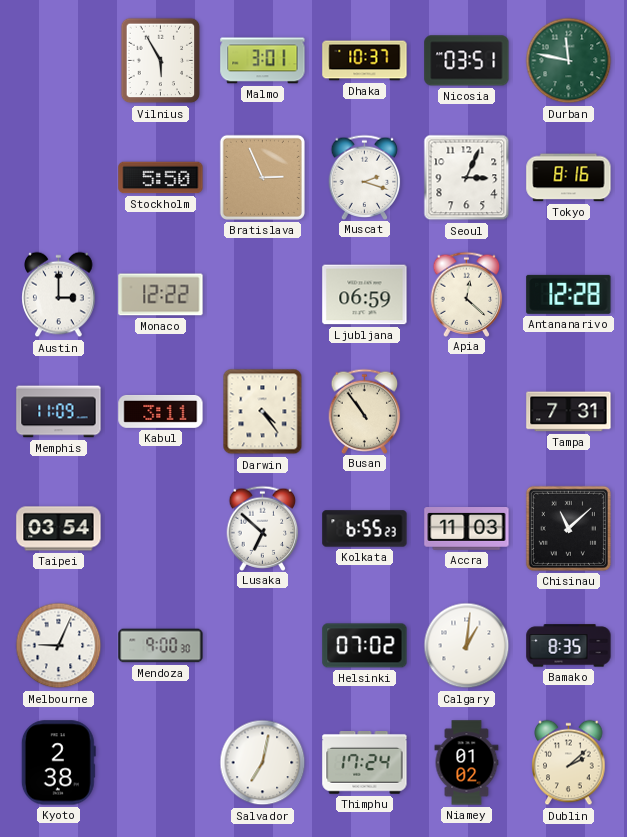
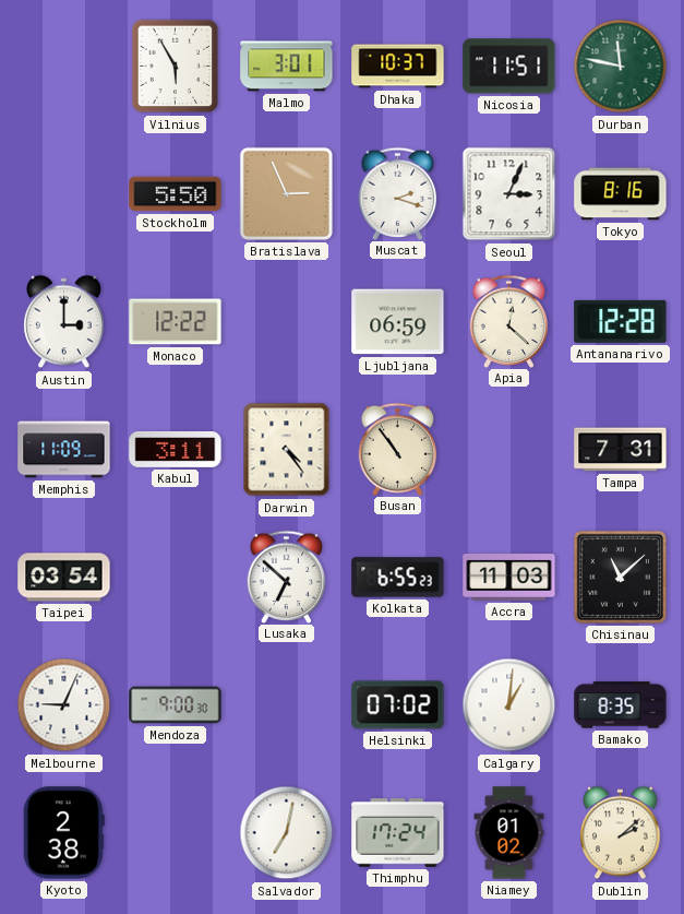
Nicosia: 03:51 -> 11:51 (509, 67)
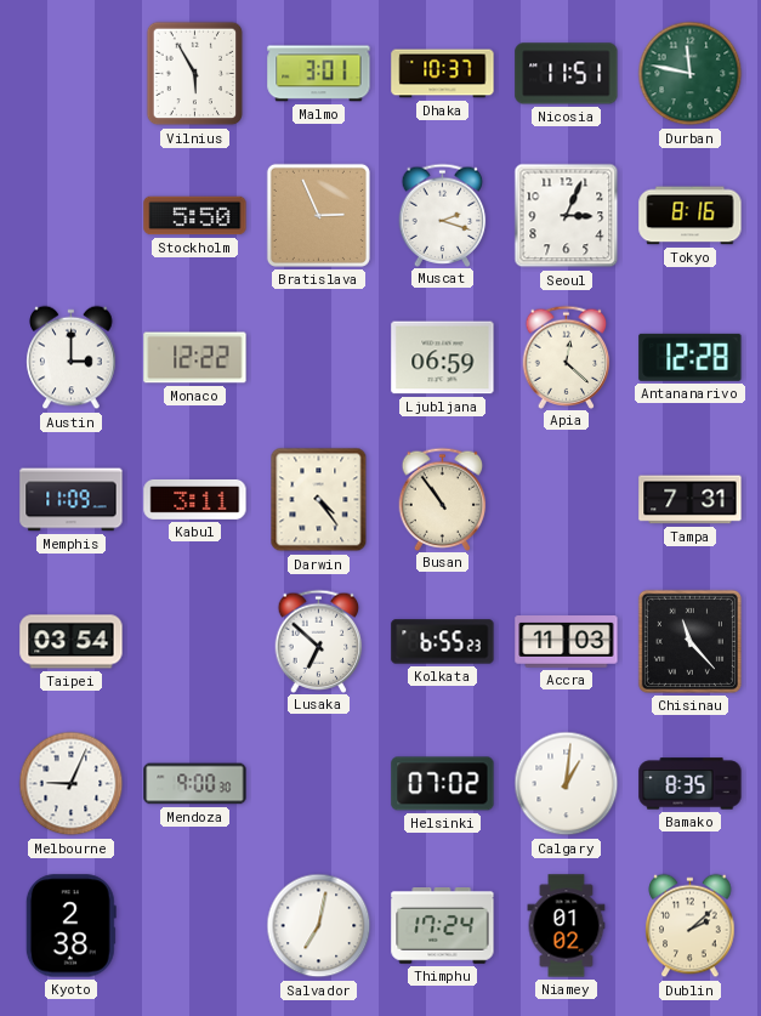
Chisinau: 11:08 -> 11:23 (689, 641)
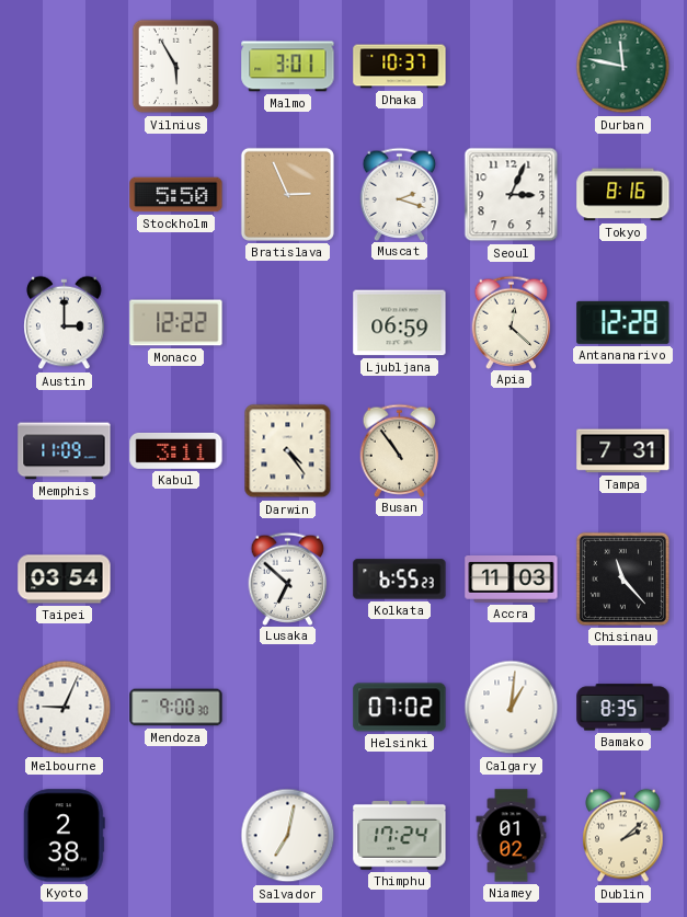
Nicosia: 11:51 -> none (567, 74)
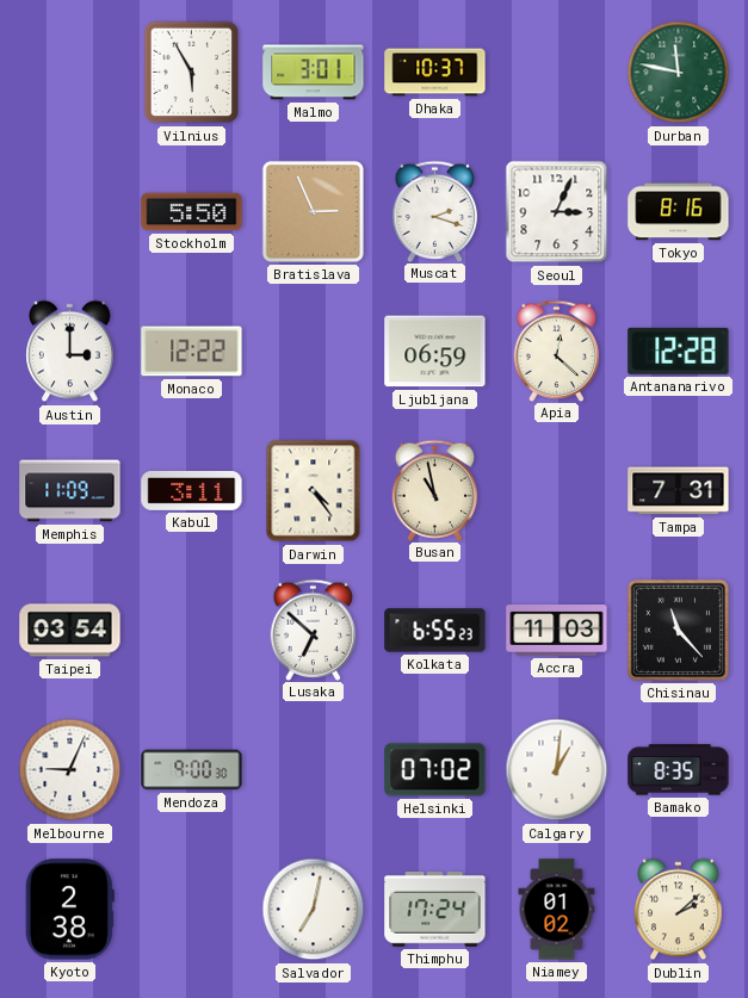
Busan: 10:54 -> 10:58 (435, 490)
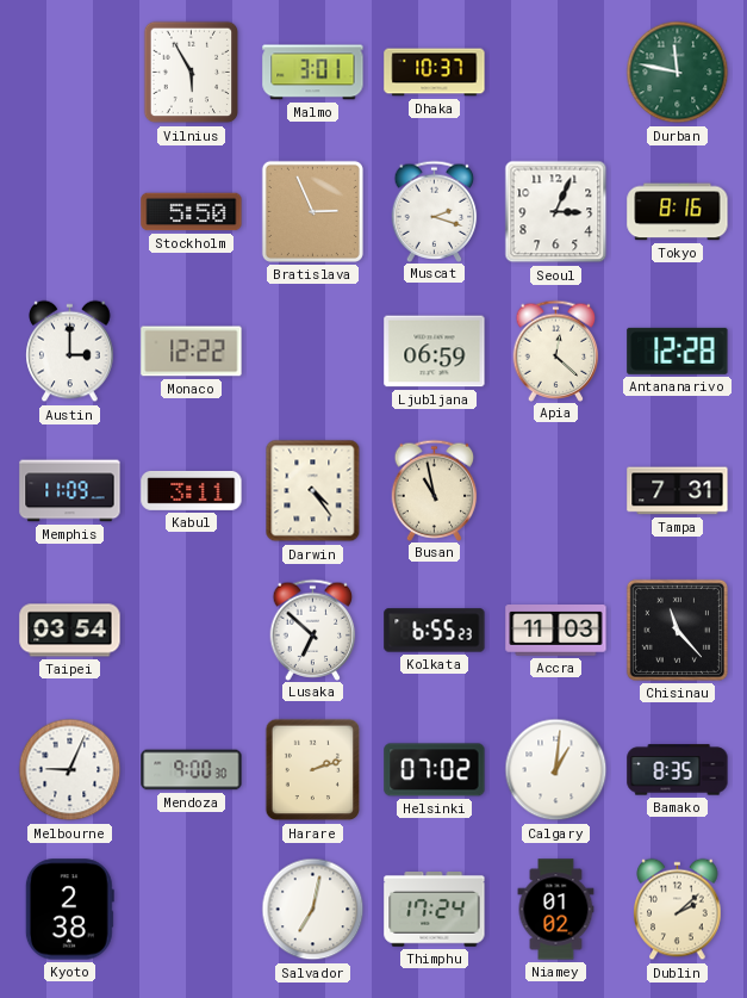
Harare: none -> 2:12 (313, 770)
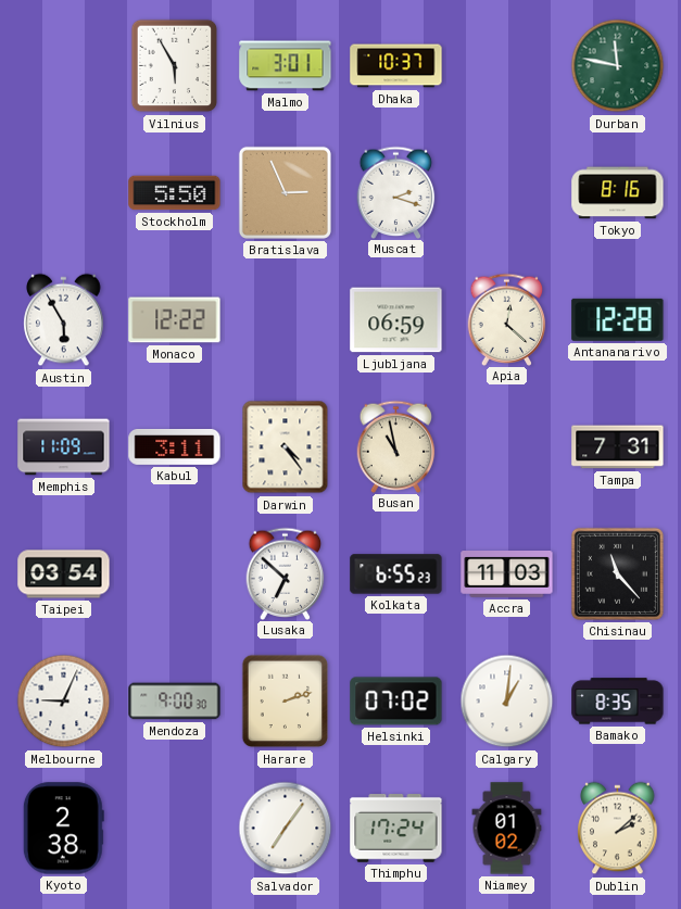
Seoul: 3:04 -> none (556, 212)
Austin: 3:00 -> 5:55 (64, 320)
Salvador: 7:02 -> 7:06 (286, 829)
